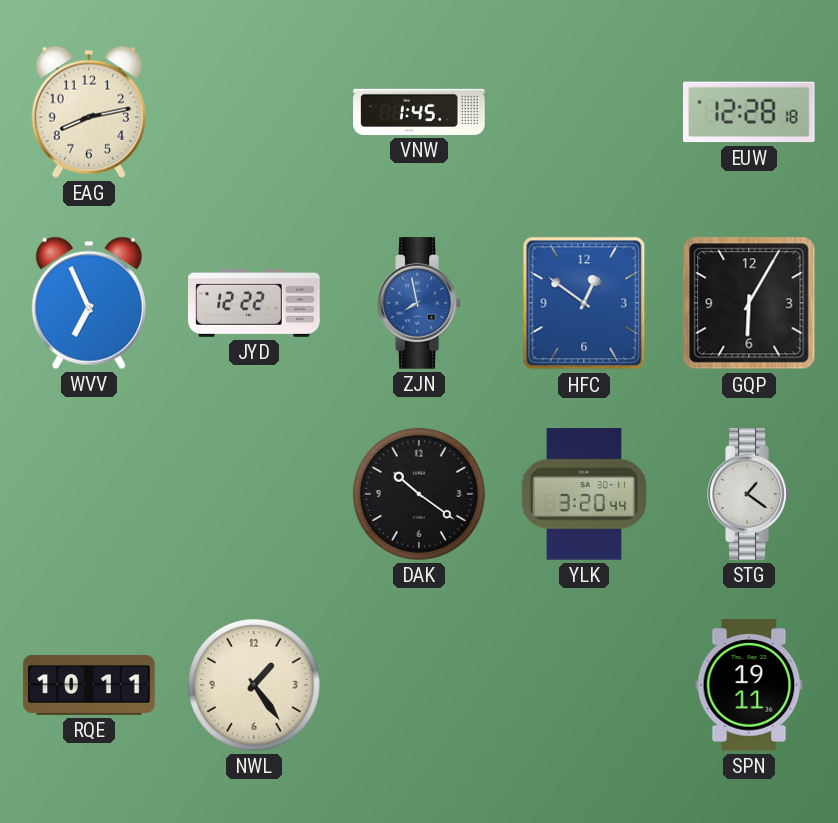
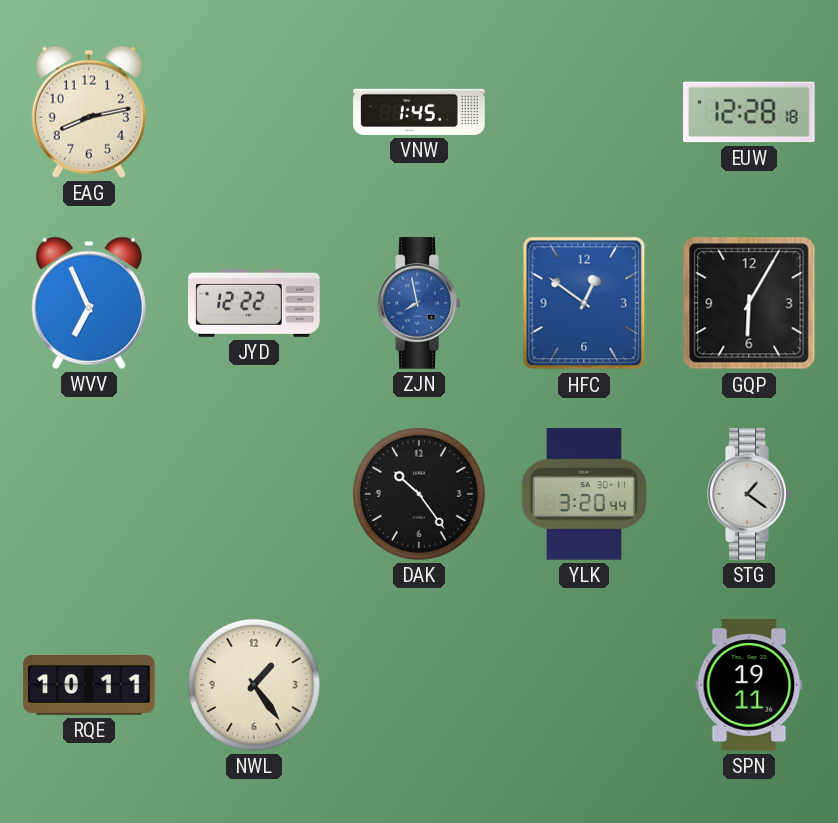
DAK: 10:21 -> 10:24 (419, 494)
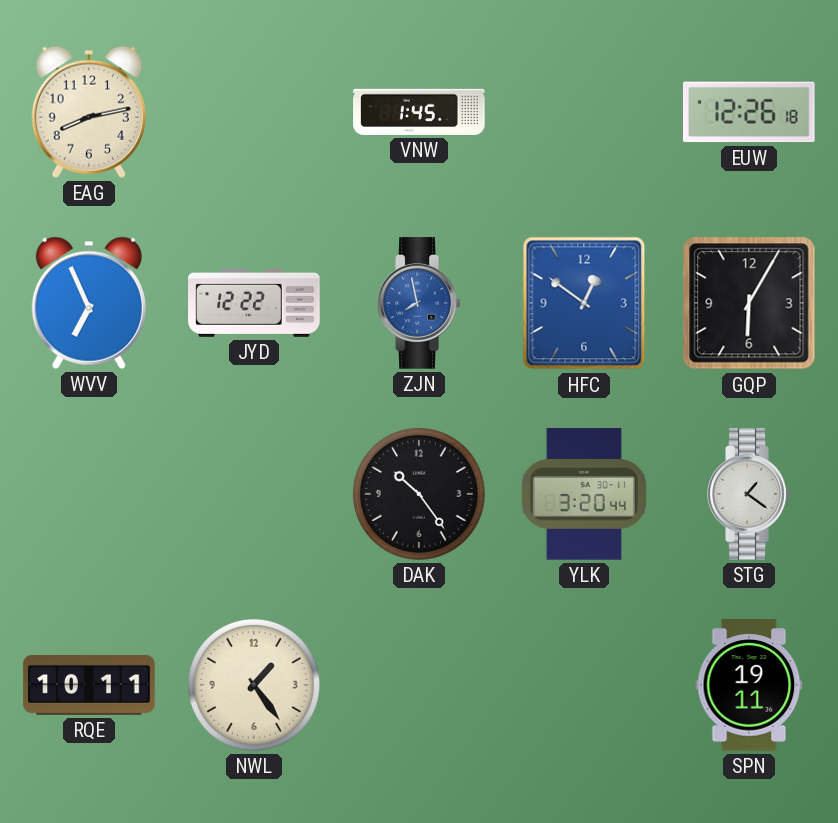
EUW: 12:28 -> 12:26 (750, 112)
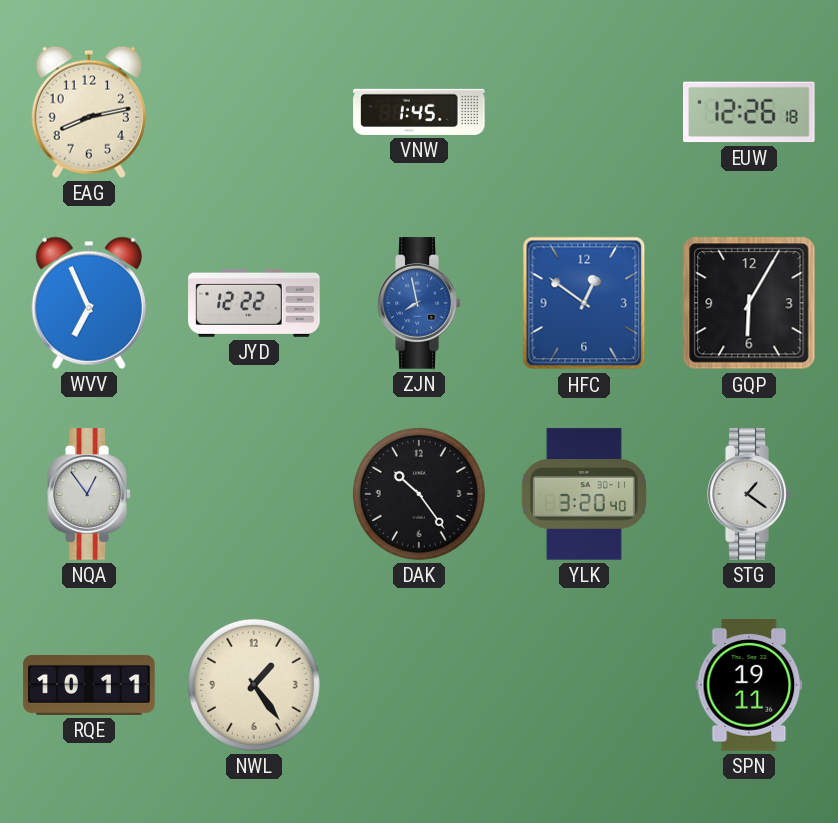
NQA: none -> 12:54 (89, 494)
YLK: 3:20:44 -> 3:20:40 (584, 494)
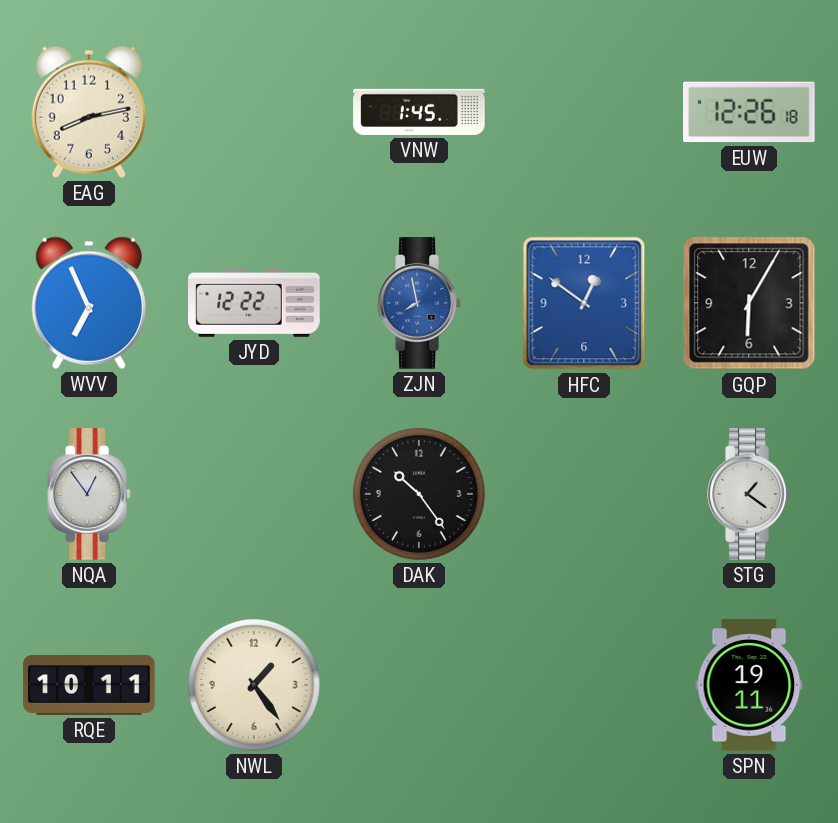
YLK: 3:20 -> none (584, 494)
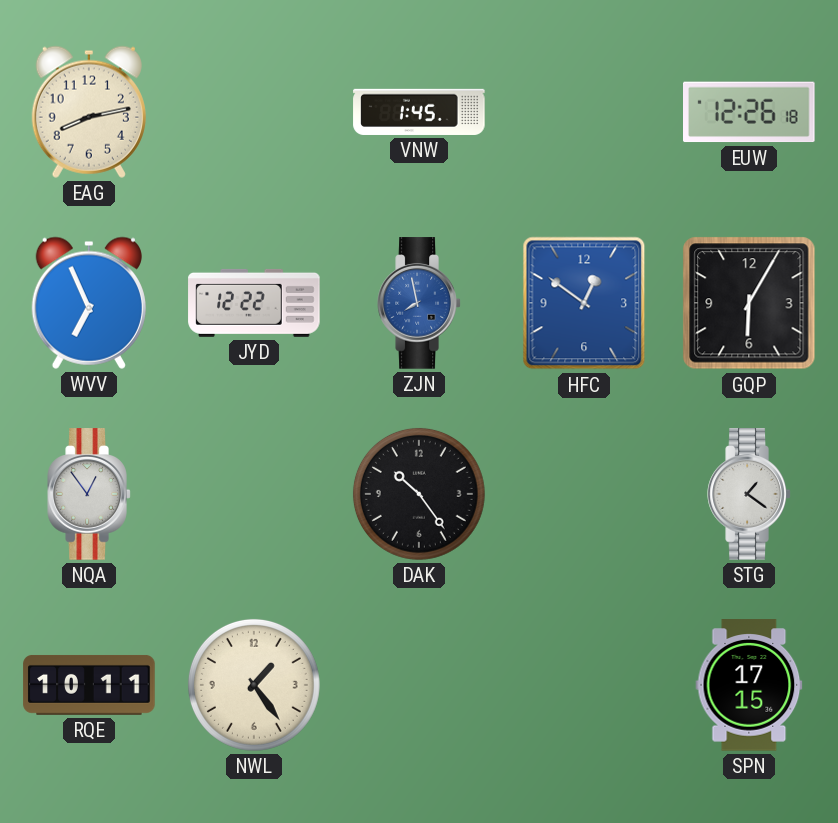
SPN: 19:11 -> 17:15 (749, 685)
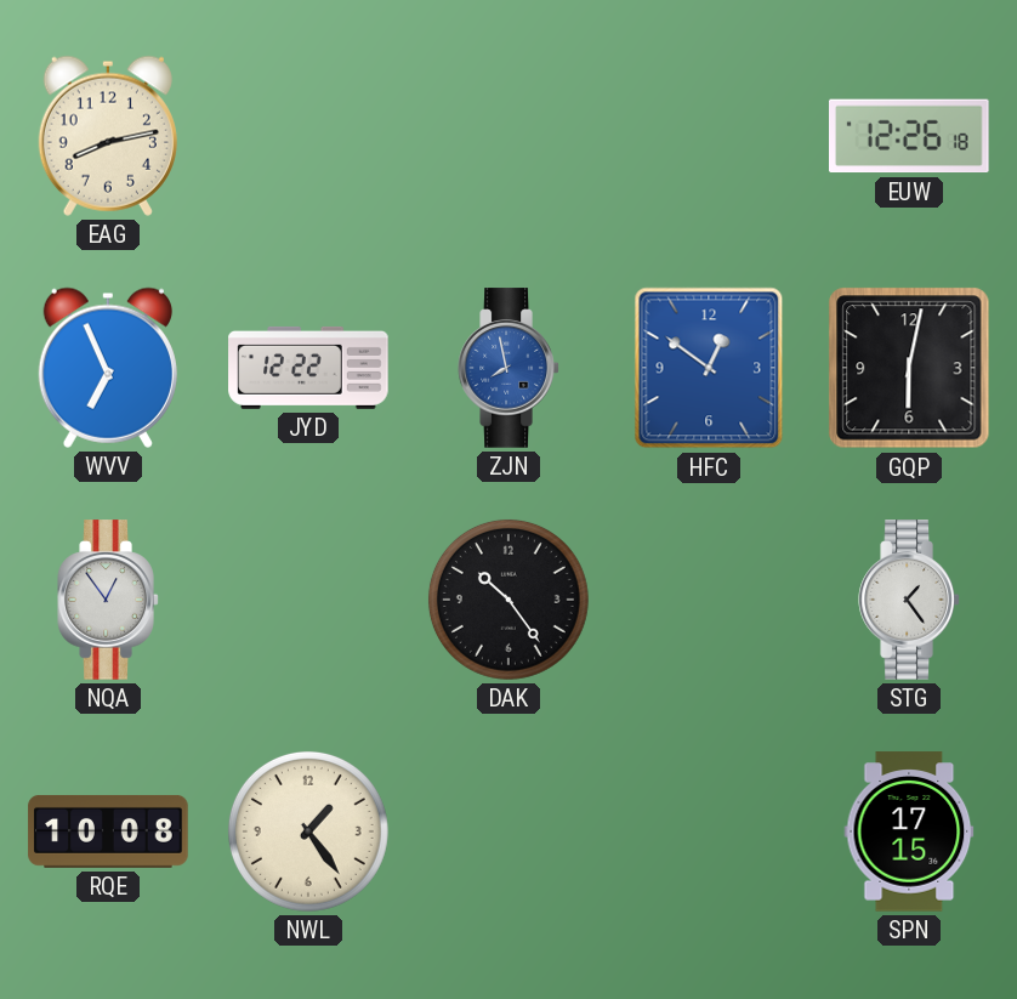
VNW: 1:45 -> none (419, 112)
GQP: 6:05 -> 6:02 (909, 368)
STG: 1:21 -> 1:24 (909, 600)
RQE: 10:11 -> 10:08 (108, 831)
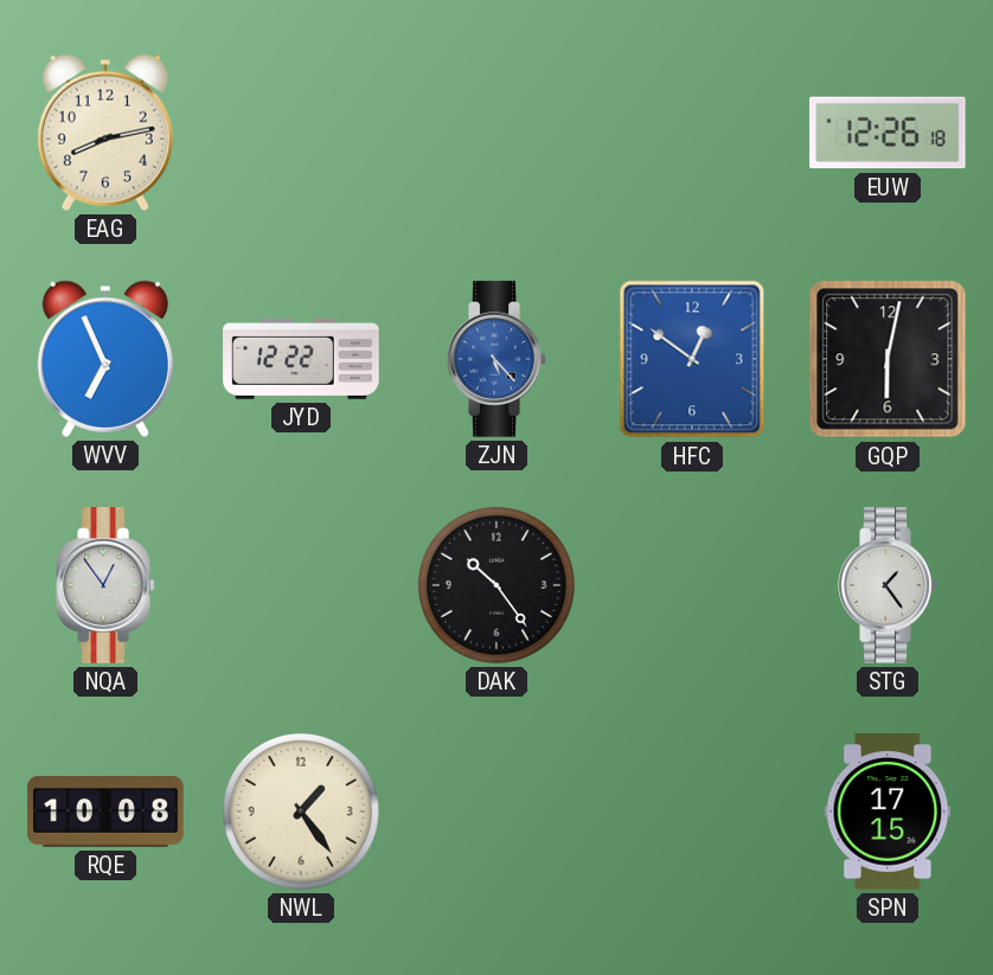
ZJN: 7:58 -> 5:23 (496, 359)
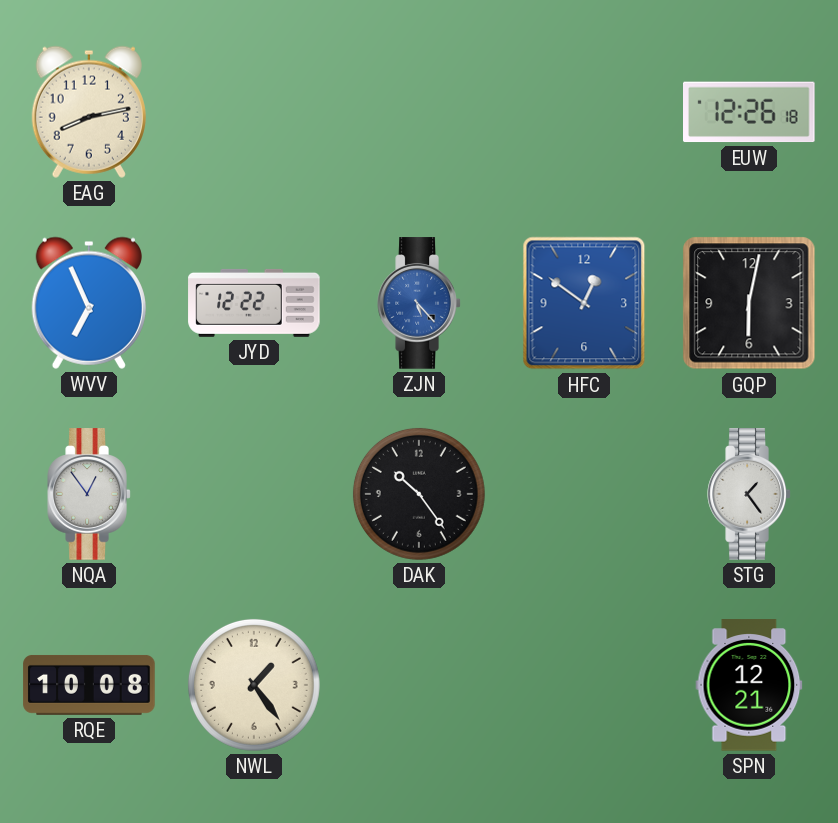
SPN: 17:15 -> 12:21 (749, 685)
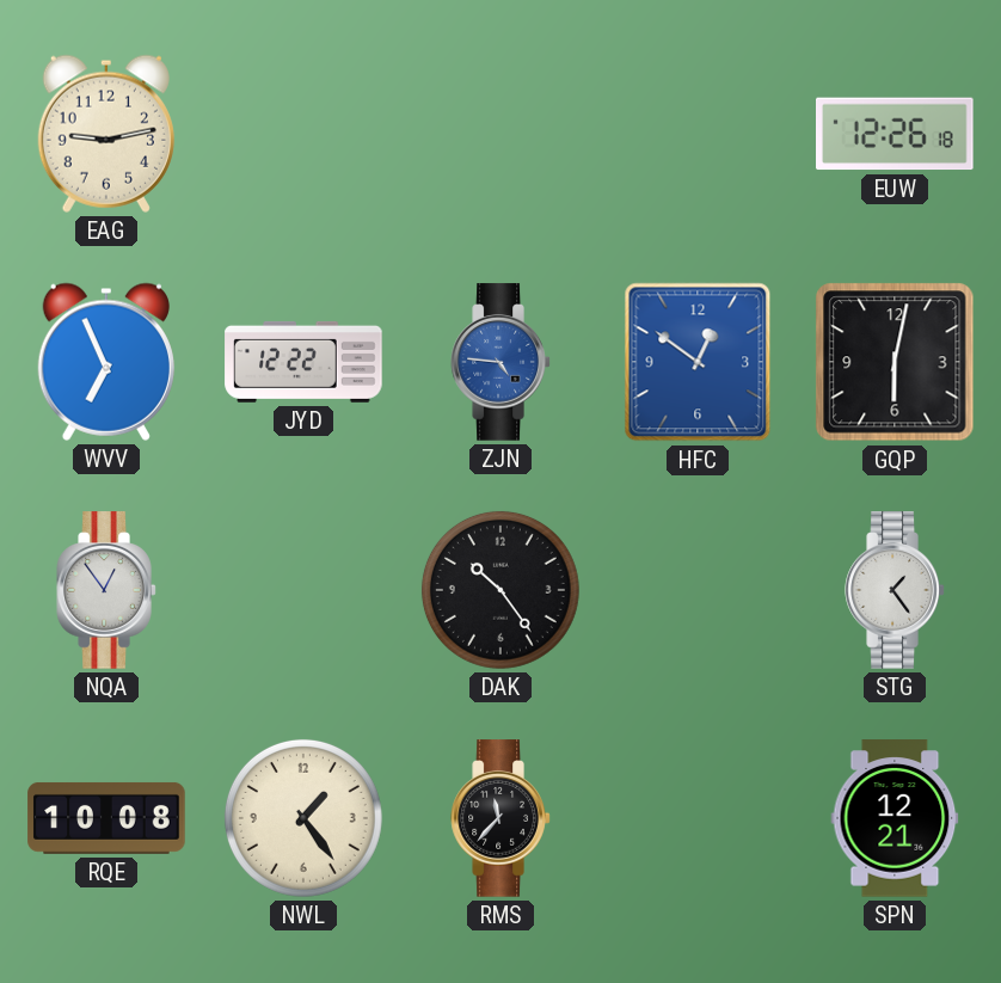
EAG: 8:13 -> 9:13 (106, 134)
ZJN: 5:23 -> 4:46 (501, 362)
RMS: none -> 11:37 (501, 818)
